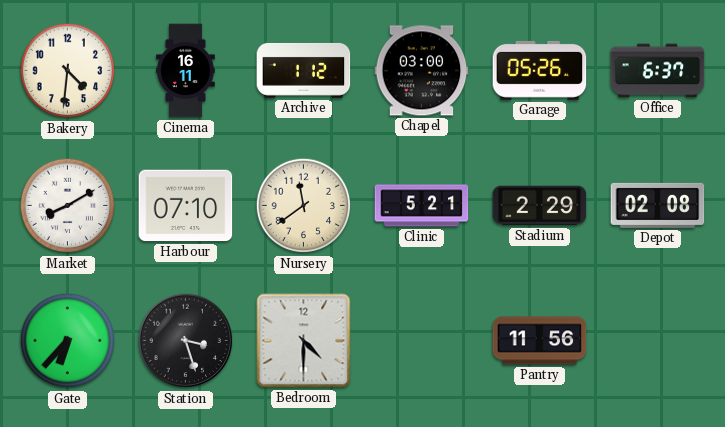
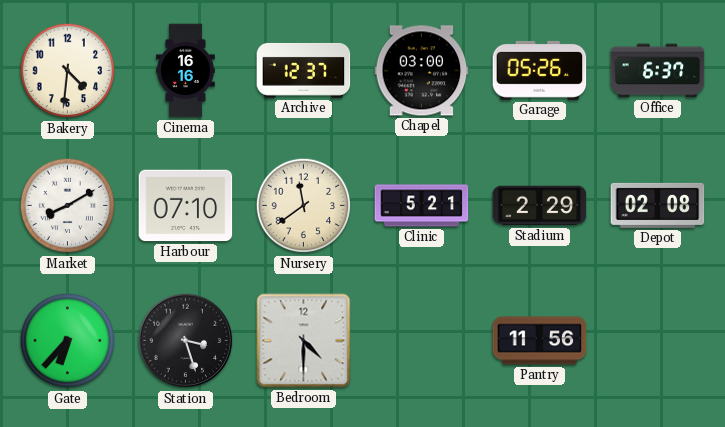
Cinema: 16:11 -> 16:16 (186, 71)
Archive: 1:12 -> 12:37 (304, 70)
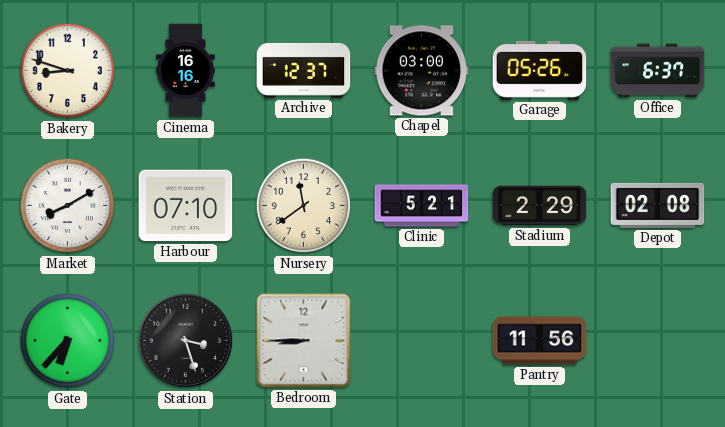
Bakery: 4:31 -> 8:48 (68, 71)
Bedroom: 4:30 -> 8:45 (304, 341)
